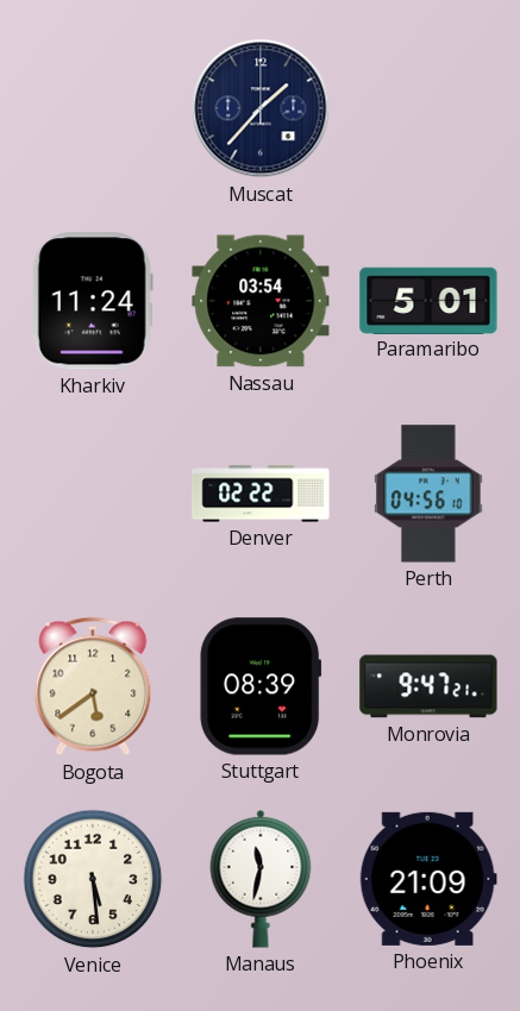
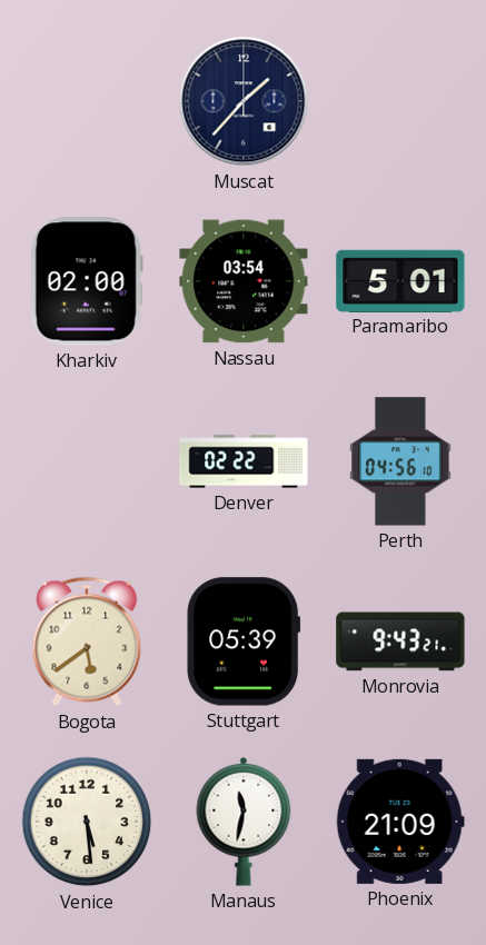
Kharkiv: 11:24 -> 02:00 (87, 281)
Stuttgart: 08:39 -> 05:39 (244, 641)
Monrovia: 9:47 -> 9:43 (400, 641)
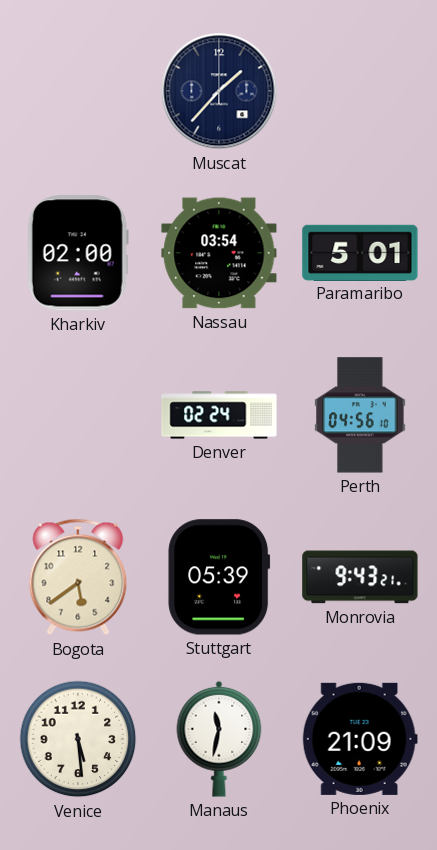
Denver: 02:22 -> 02:24 (219, 415)
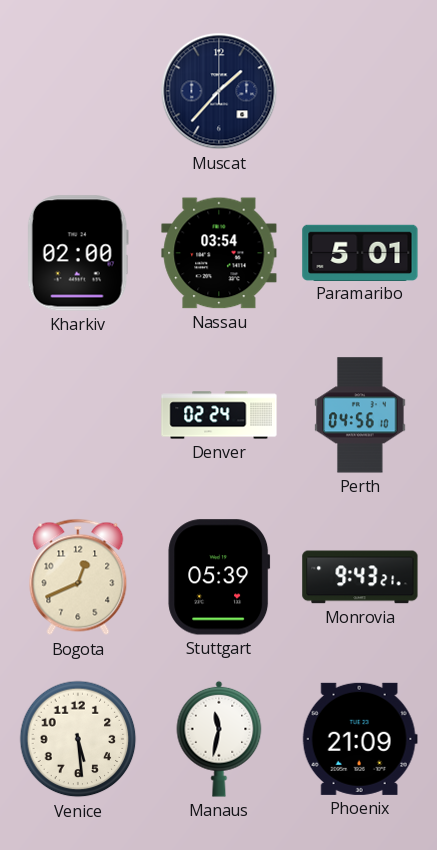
Bogota: 5:39 -> 12:41 (78, 577)
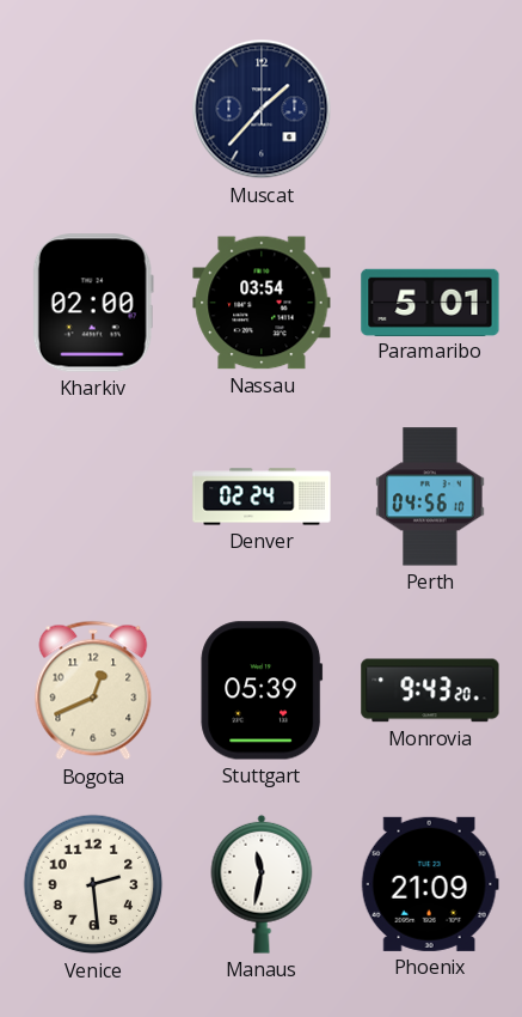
Monrovia: 9:43:21 -> 9:43:20 (430, 690)
Venice: 5:29 -> 2:29 (93, 884)
